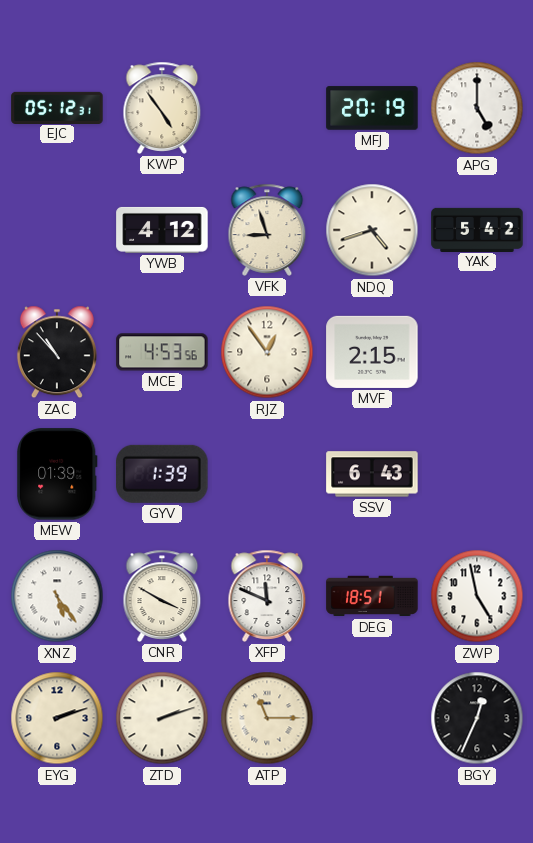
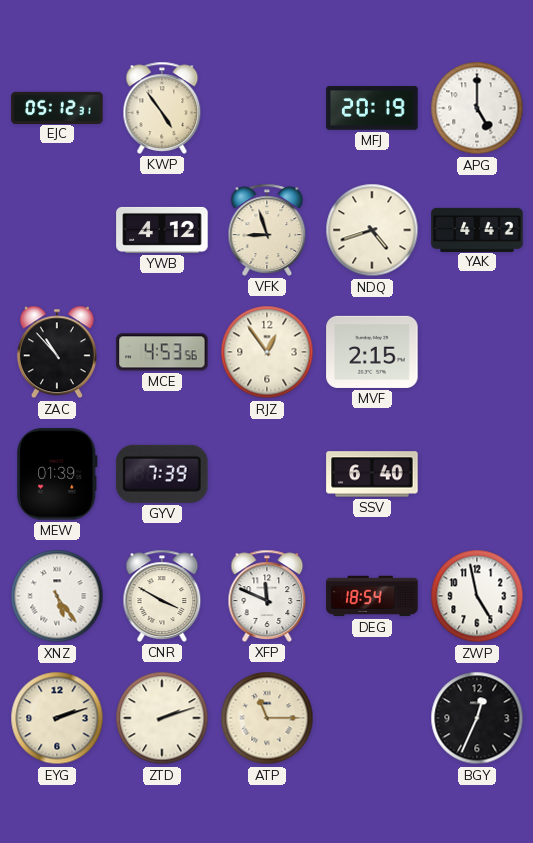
YAK: 5:42 -> 4:42 (477, 229)
GYV: 1:39 -> 7:39 (162, 474)
SSV: 6:43 -> 6:40 (372, 474)
DEG: 18:51 -> 18:54 (372, 596)
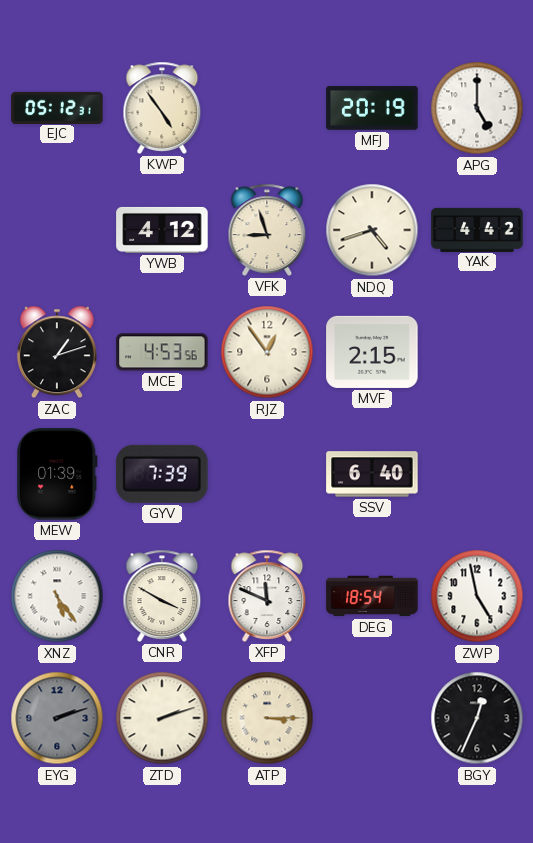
ZAC: 10:53 -> 1:12 (57, 352)
EYG dial: cream -> grey (57, 718)
ATP: 11:15 -> 3:15 (267, 718)
